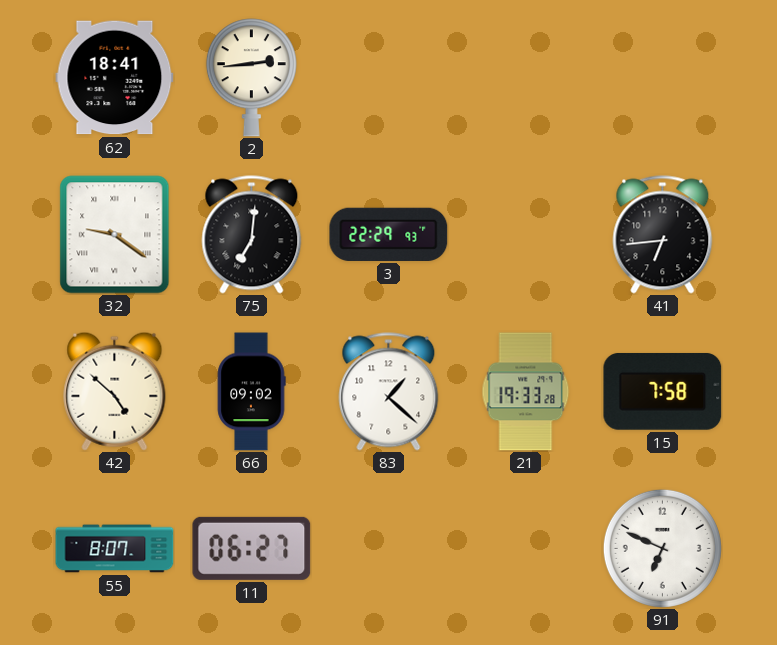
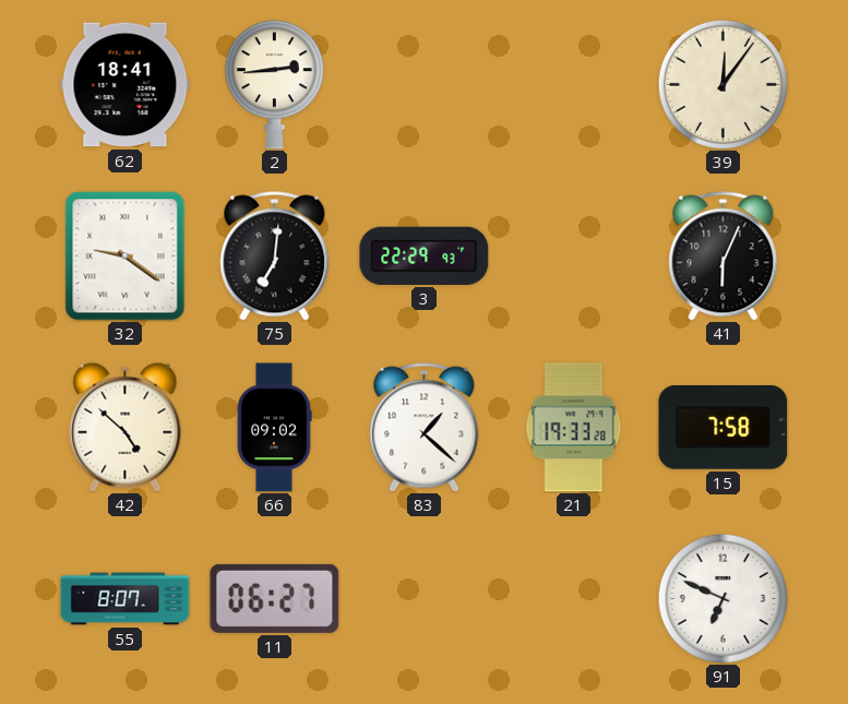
39: none -> 12:06 (722, 84)
41: 6:44 -> 6:04 (724, 256)
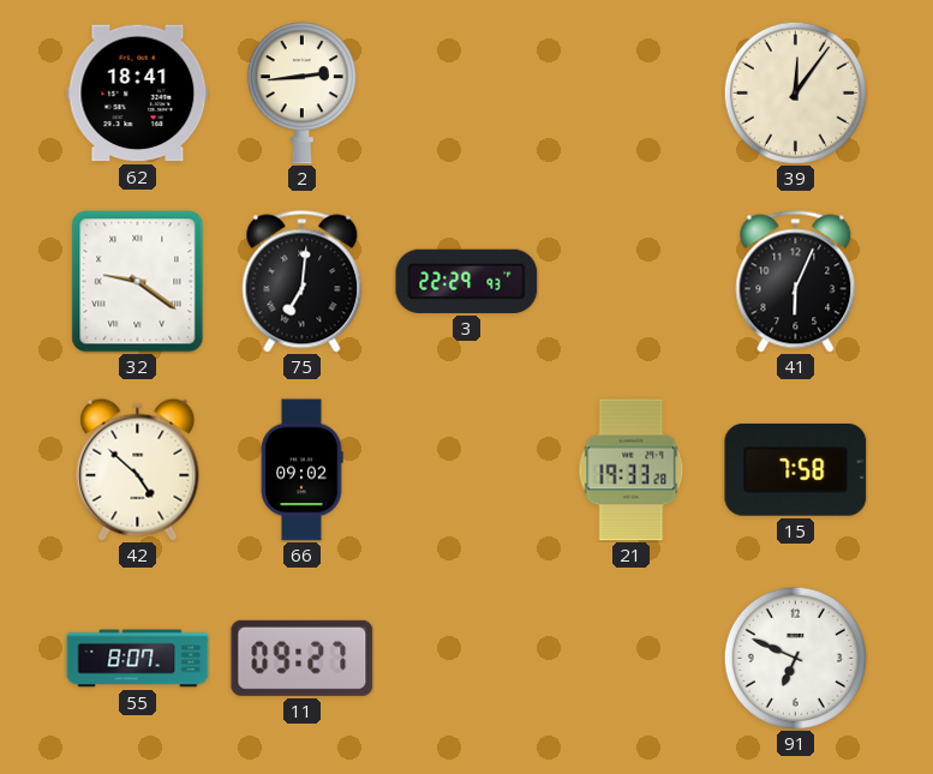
83: 1:22 -> none (425, 428)
11: 06:27 -> 09:27 (303, 658)
